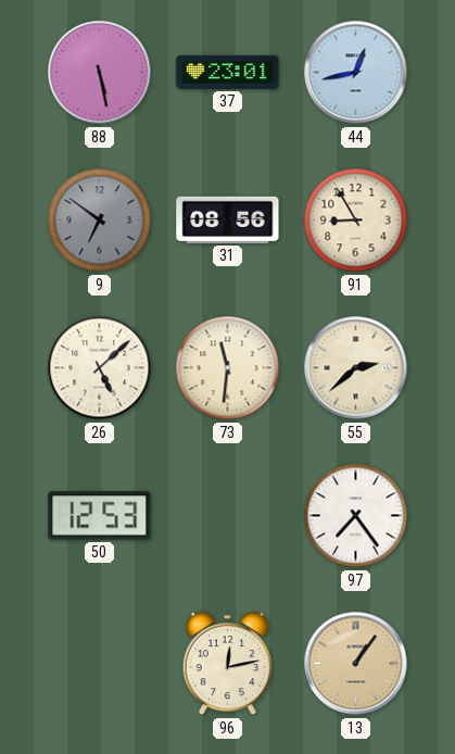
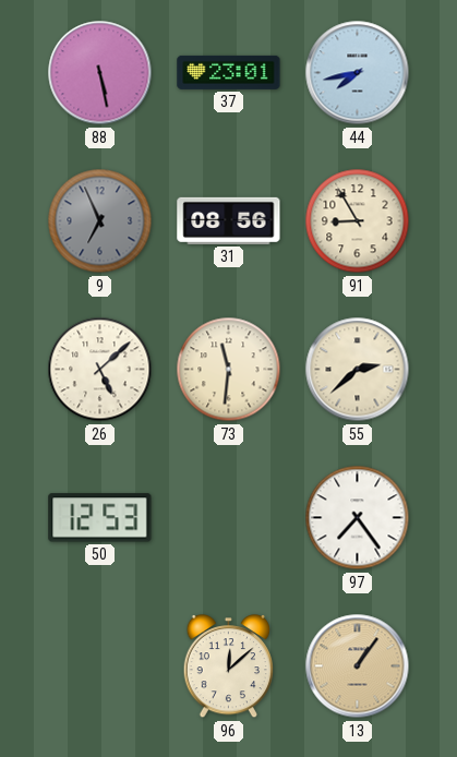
44: 12:43 -> 7:43 (358, 73)
9: 6:51 -> 6:56 (100, 221)
96: 12:13 -> 12:08 (229, 666)
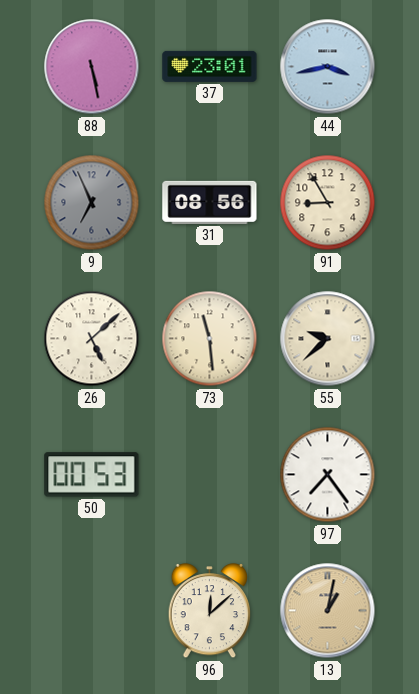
44: 7:43 -> 3:43 (328, 67)
73: 11:31 -> 11:29 (210, 339)
55: 2:38 -> 9:38 (328, 339)
50: 12:53 -> 00:53 (92, 475)
13: 1:06 -> 1:02 (328, 611)
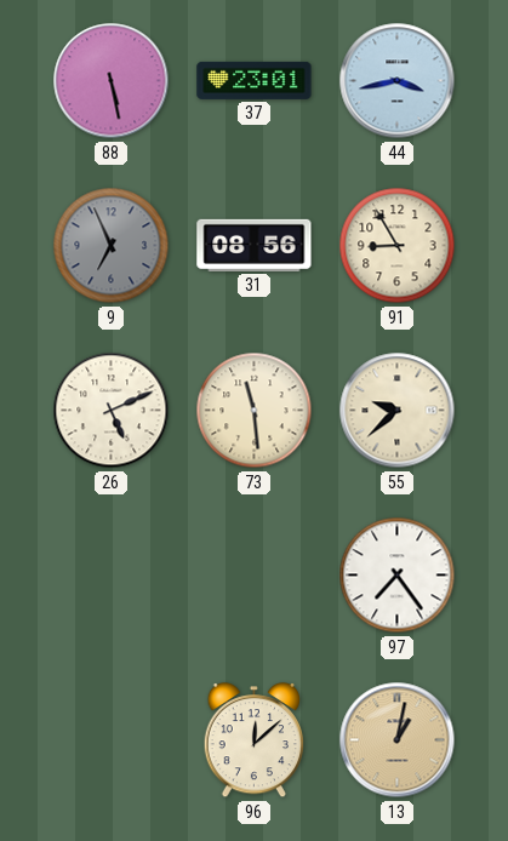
26: 5:08 -> 5:11 (112, 411)
50: 00:53 -> none (92, 475)
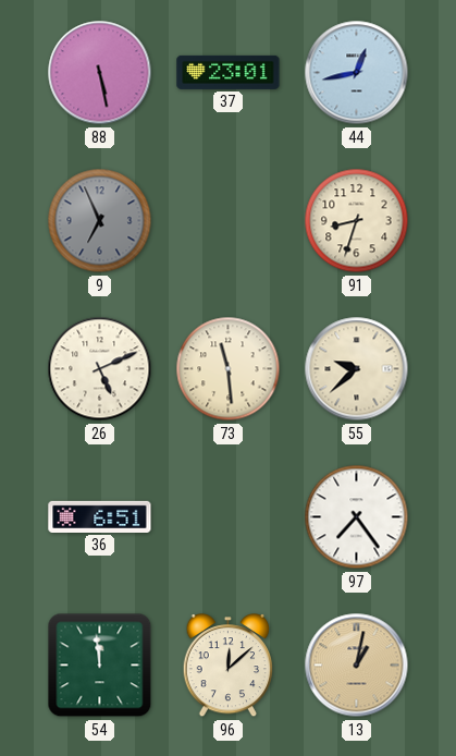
44: 3:43 -> 12:43 (357, 73)
31: 08:56 -> none (255, 245)
91: 8:55 -> 8:33 (357, 221)
36: none -> 6:51 (100, 516)
54: none -> 11:59 (100, 666)
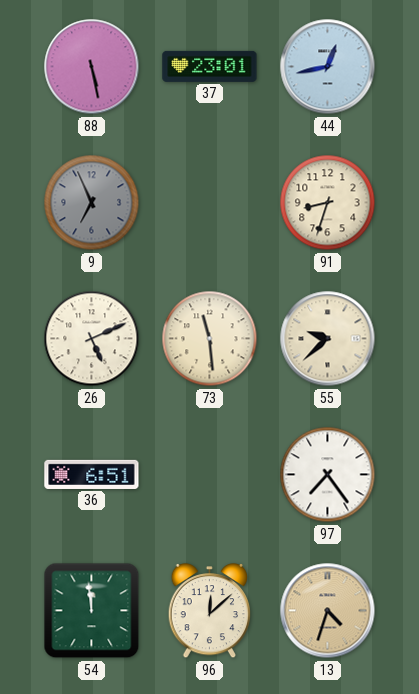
13: 1:02 -> 4:33 (328, 611)
